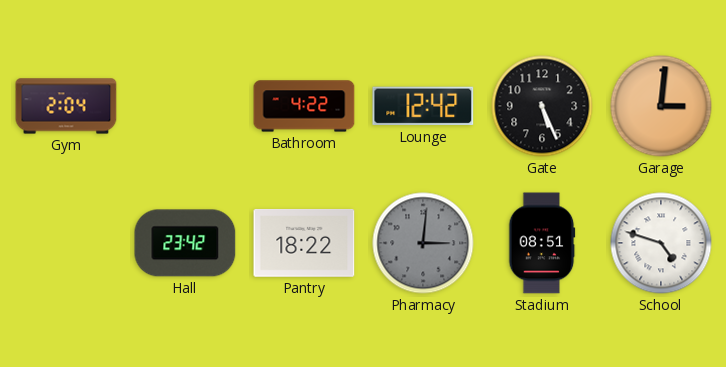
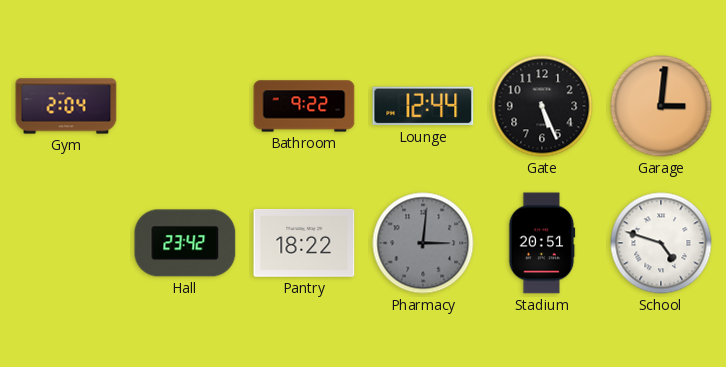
Bathroom: 4:22 -> 9:22 (304, 106)
Lounge: 12:42 -> 12:44 (423, 106)
Stadium: 08:51 -> 20:51 (542, 243)
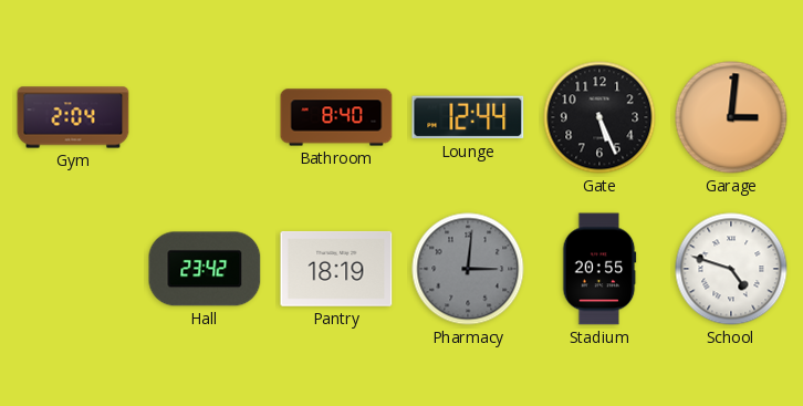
Bathroom: 9:22 -> 8:40 (336, 117)
Pantry: 18:22 -> 18:19 (336, 269)
Stadium: 20:51 -> 20:55 (599, 269)
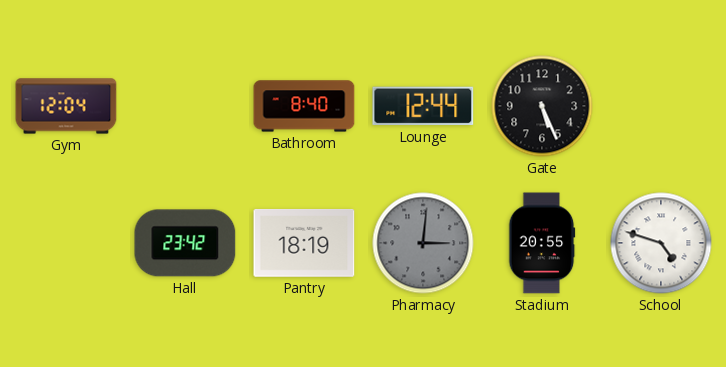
Gym: 2:04 -> 12:04 (66, 106)
Garage: 3:01 -> none (731, 117)
